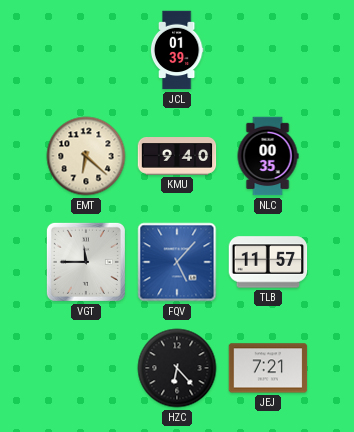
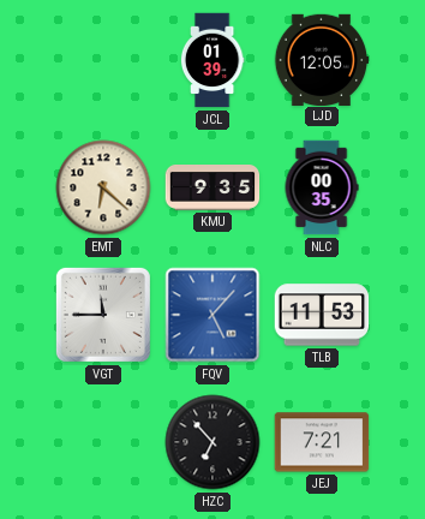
LJD: none -> 12:05 (322, 59)
KMU: 9:40 -> 9:35 (212, 187)
TLB: 11:57 -> 11:53 (322, 315)
HZC: 6:23 -> 6:53 (212, 442)
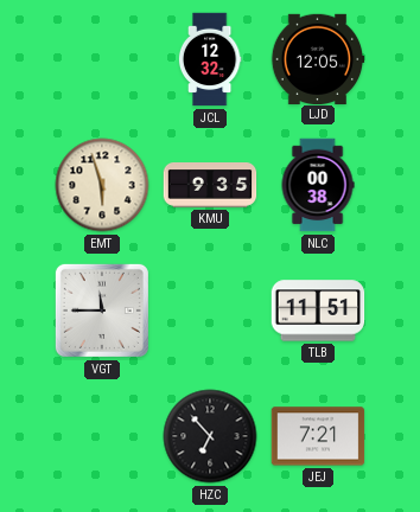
JCL: 01:39 -> 12:32 (210, 59)
EMT: 6:22 -> 5:57 (102, 185)
NLC: 00:35 -> 00:38 (318, 185)
FQV: 5:07 -> none (212, 315)
TLB: 11:53 -> 11:51 (318, 311)
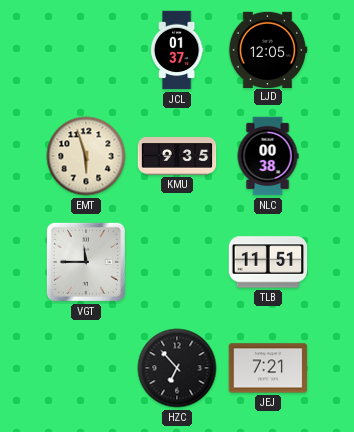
JCL: 12:32 -> 01:37 (177, 50)
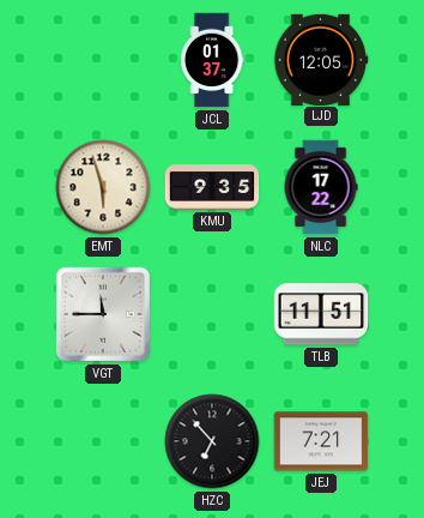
NLC: 00:38 -> 17:22 (321, 187)
